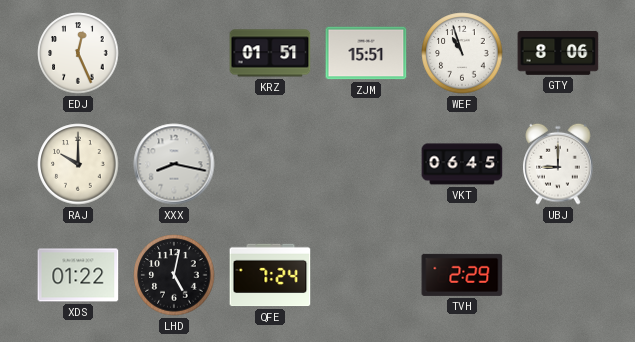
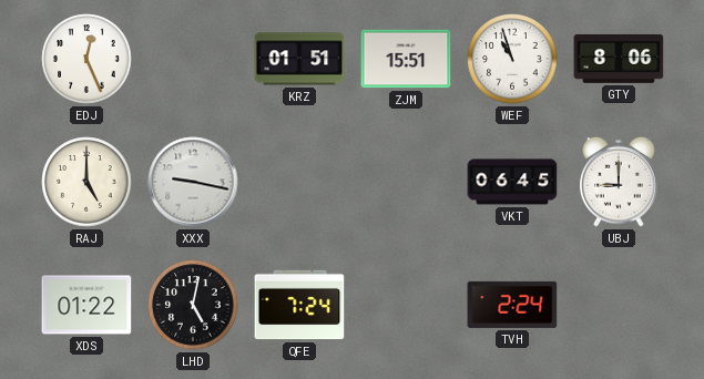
RAJ: 10:00 -> 5:00 (86, 182)
XXX: 8:17 -> 9:17 (193, 182)
TVH: 2:29 -> 2:24 (512, 305)
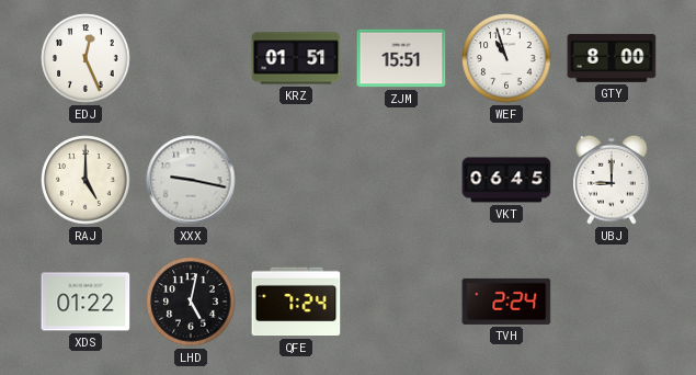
GTY: 8:06 -> 8:00 (612, 58)
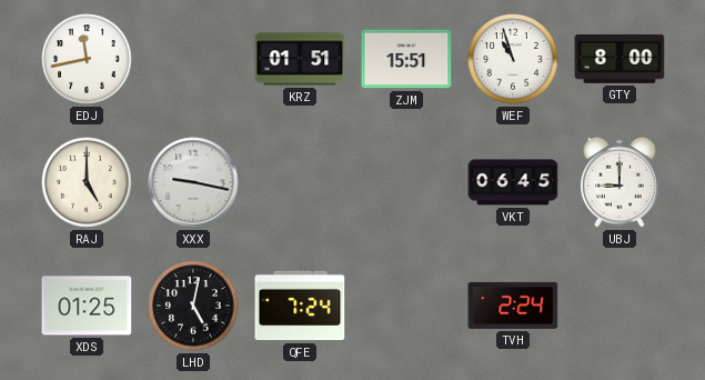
EDJ: 12:26 -> 11:43 (87, 59)
XDS: 01:22 -> 01:25 (87, 306)
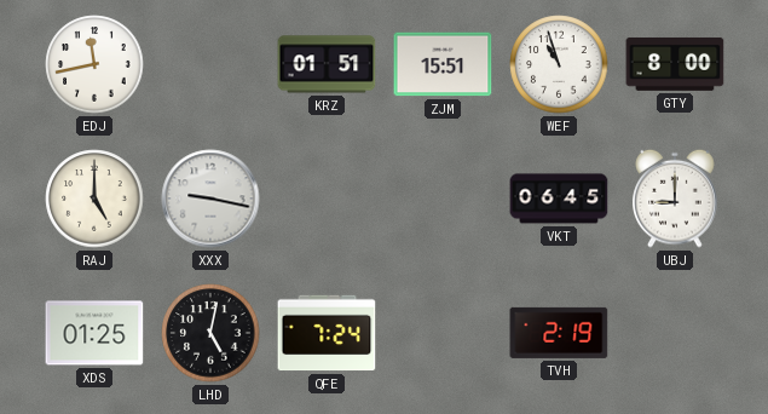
TVH: 2:24 -> 2:19 (559, 333)
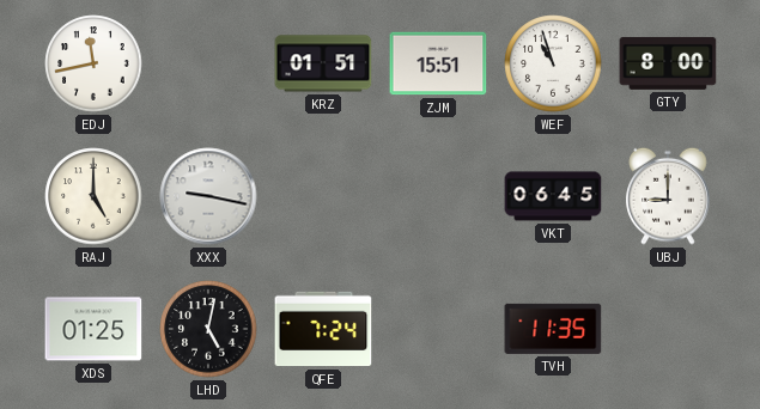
TVH: 2:19 -> 11:35 (553, 329)
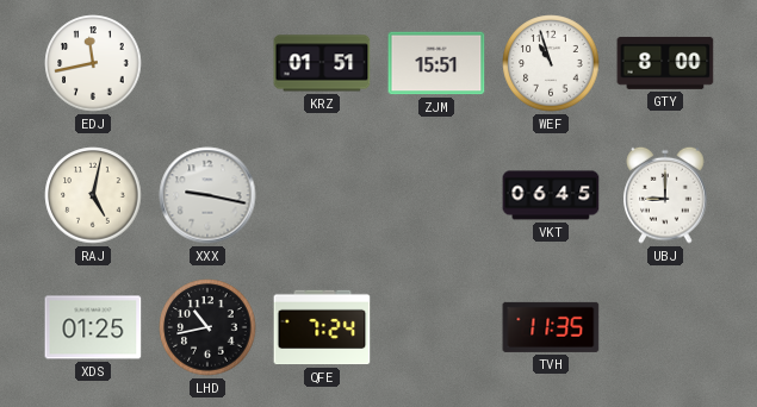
RAJ: 5:00 -> 5:02 (93, 195)
LHD: 5:02 -> 10:43 (207, 327)
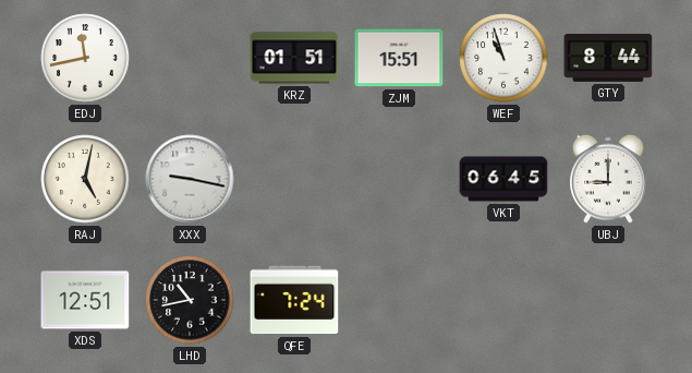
GTY: 8:00 -> 8:44 (608, 58)
XDS: 01:25 -> 12:51 (85, 300)
TVH: 11:35 -> none (551, 327)
